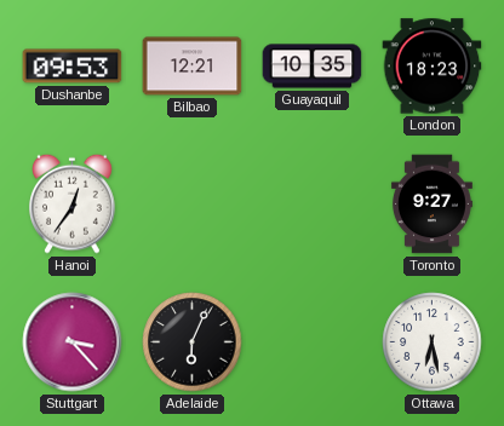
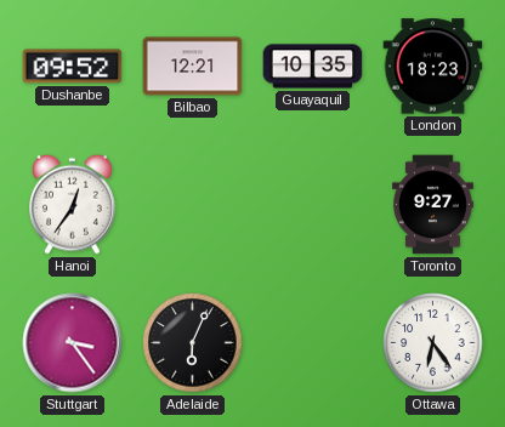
Dushanbe: 09:53 -> 09:52 (73, 67)
Stuttgart: 3:23 -> 3:24 (73, 343)
Ottawa: 6:28 -> 6:24 (433, 343)
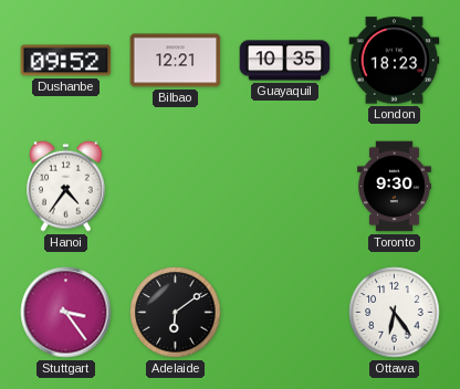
Hanoi: 12:36 -> 4:36 (66, 186)
Toronto: 9:27 -> 9:30 (394, 187)
Adelaide: 6:04 -> 6:09 (176, 313)
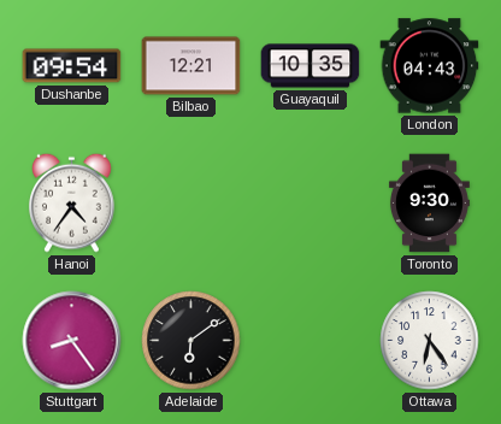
Dushanbe: 09:52 -> 09:54 (72, 66)
London: 18:23 -> 04:43 (430, 66)
Stuttgart: 3:24 -> 8:24 (72, 341)
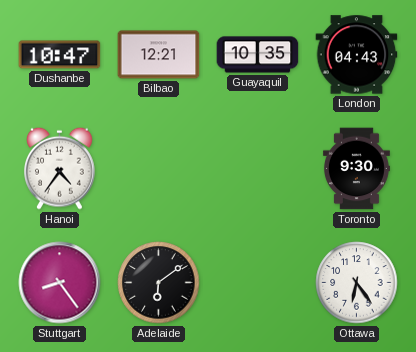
Dushanbe: 09:54 -> 10:47 (60, 55)
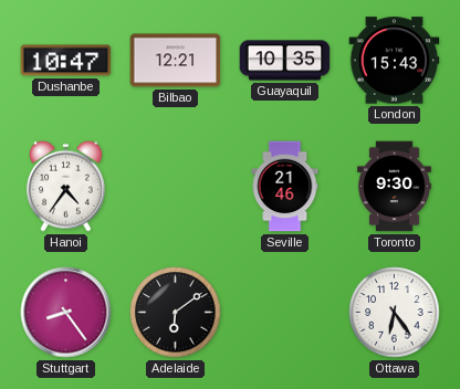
London: 04:43 -> 15:43 (395, 61)
Seville: none -> 21:46 (285, 187)
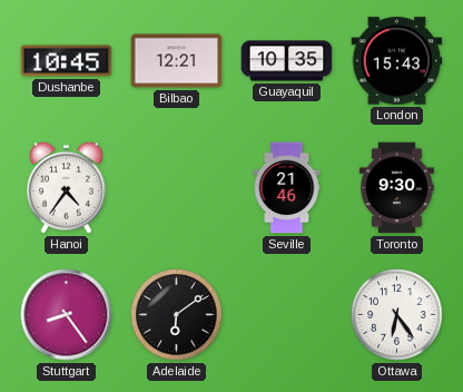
Dushanbe: 10:47 -> 10:45 (67, 61)
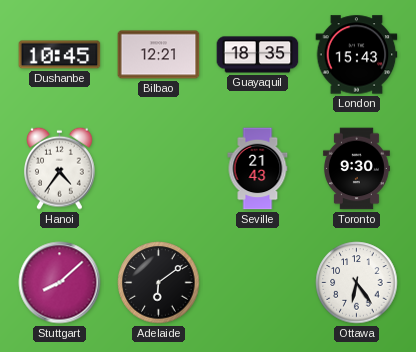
Guayaquil: 10:35 -> 18:35 (258, 55)
Seville: 21:46 -> 21:43 (258, 169)
Stuttgart: 8:24 -> 8:08 (60, 283)
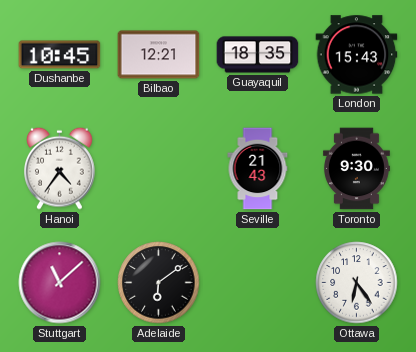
Stuttgart: 8:08 -> 11:08 (60, 283)
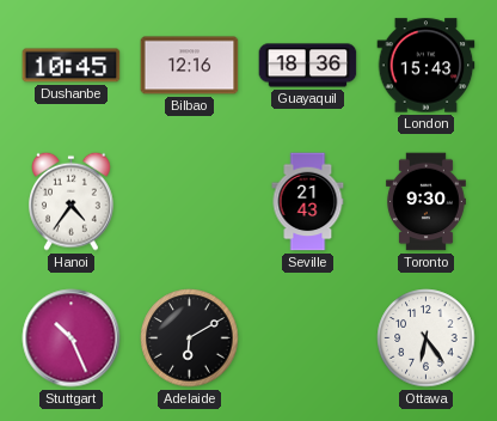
Bilbao: 12:21 -> 12:16 (190, 66)
Guayaquil: 18:35 -> 18:36 (308, 66)
Stuttgart: 11:08 -> 10:26 (72, 338)
Adelaide: 6:09 -> 6:10 (190, 338)
